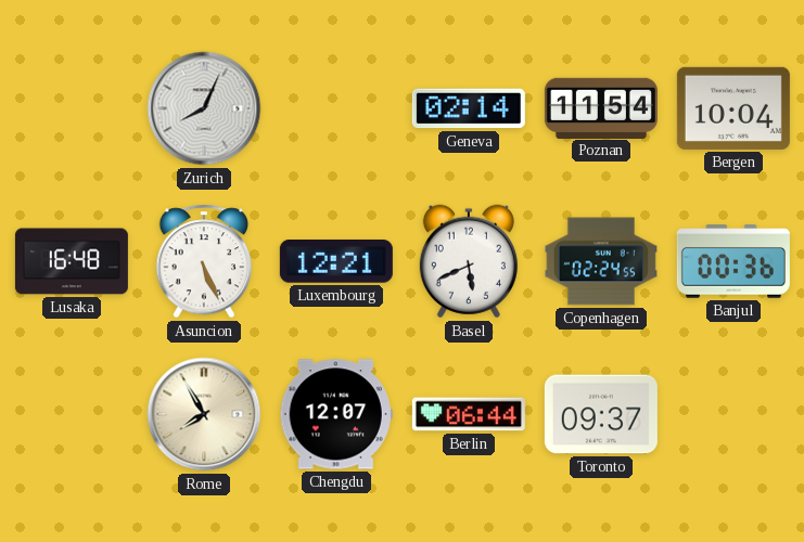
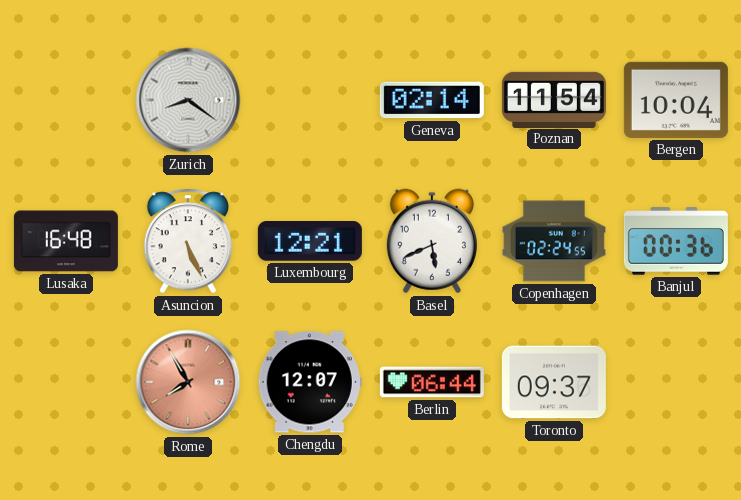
Zurich: 8:04 -> 8:21 (188, 100)
Rome dial: cream -> salmon (188, 382)
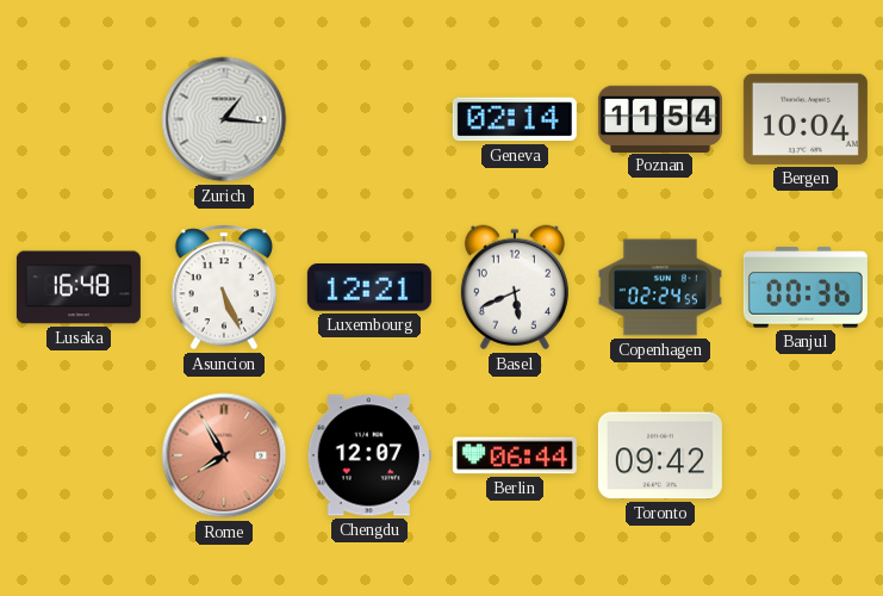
Zurich: 8:21 -> 1:16 (224, 119)
Toronto: 09:37 -> 09:42 (660, 455)
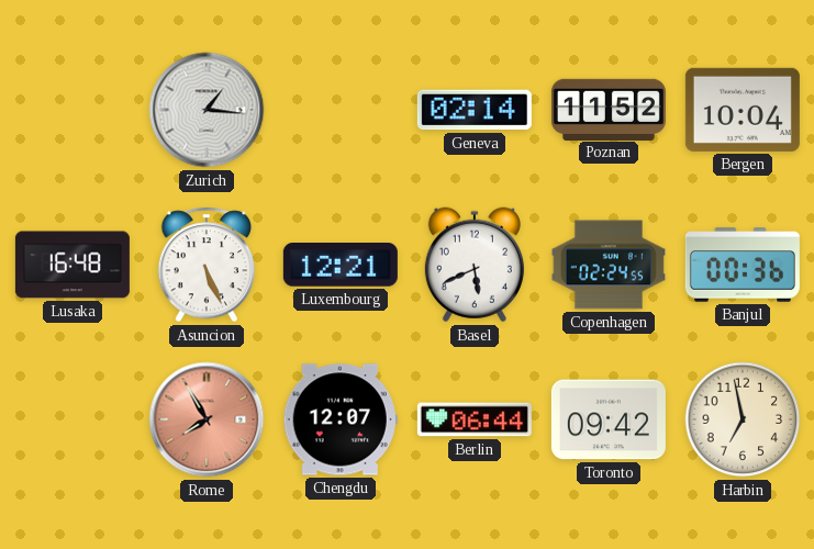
Poznan: 11:54 -> 11:52 (609, 109)
Harbin: none -> 6:58 (743, 419)
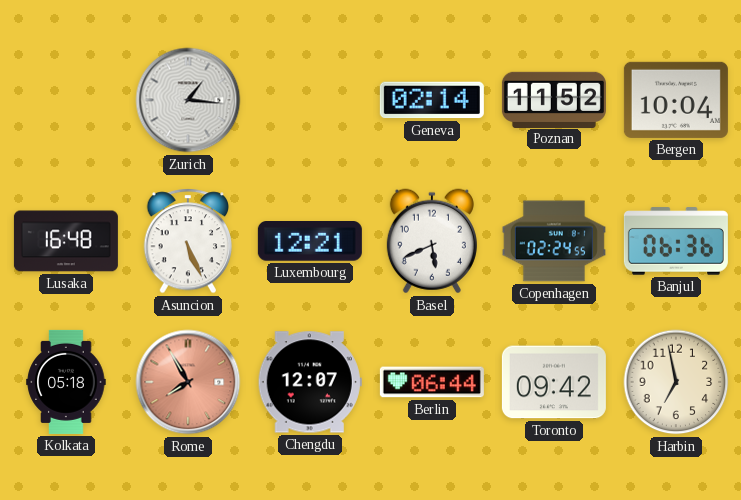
Banjul: 00:36 -> 06:36 (676, 241)
Kolkata: none -> 05:18 (66, 382)
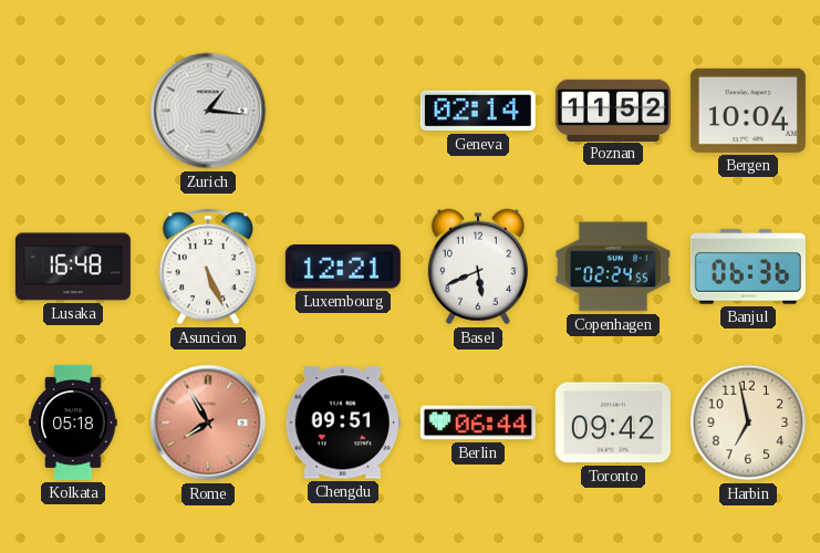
Chengdu: 12:07 -> 09:51 (343, 422)
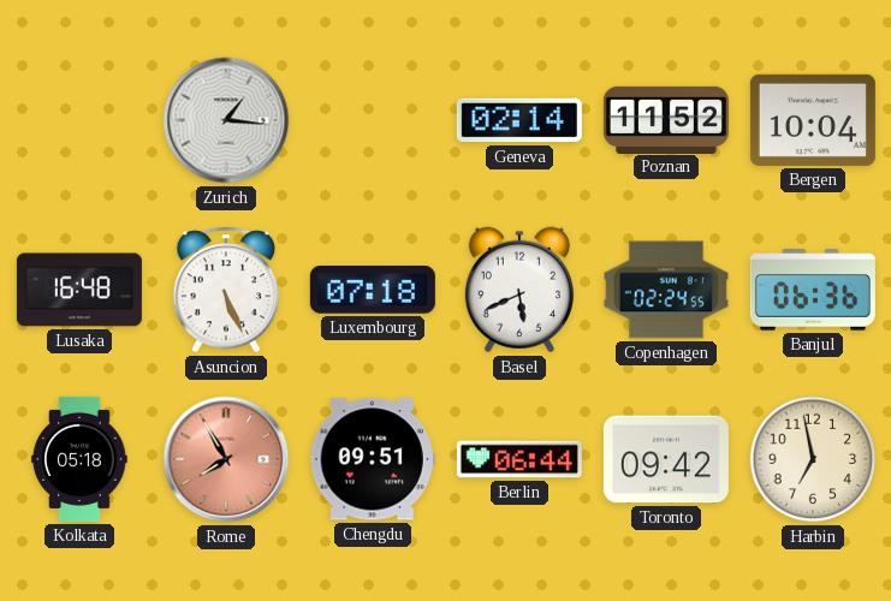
Luxembourg: 12:21 -> 07:18 (373, 290)
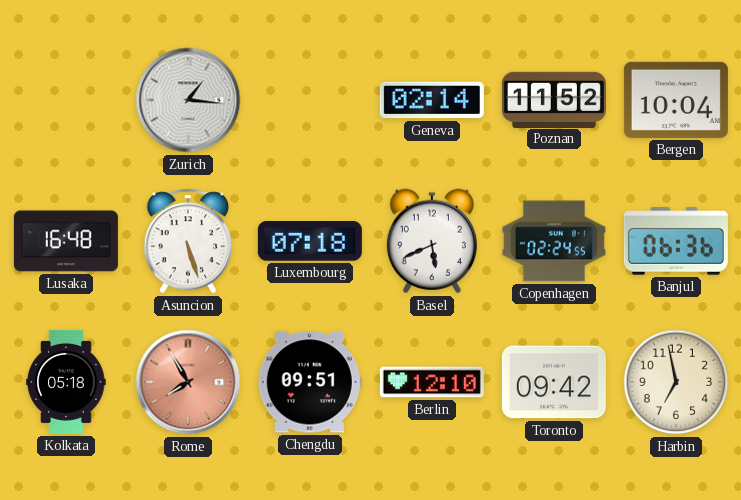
Asuncion: 5:26 -> 5:27 (188, 241)
Berlin: 06:44 -> 12:10 (432, 382)
